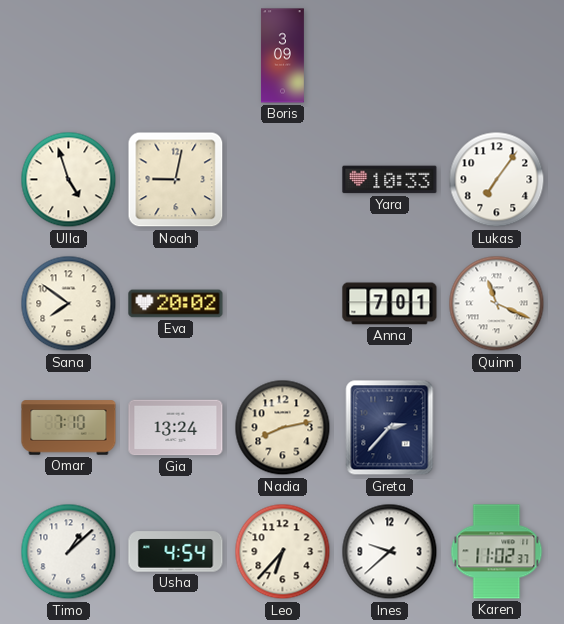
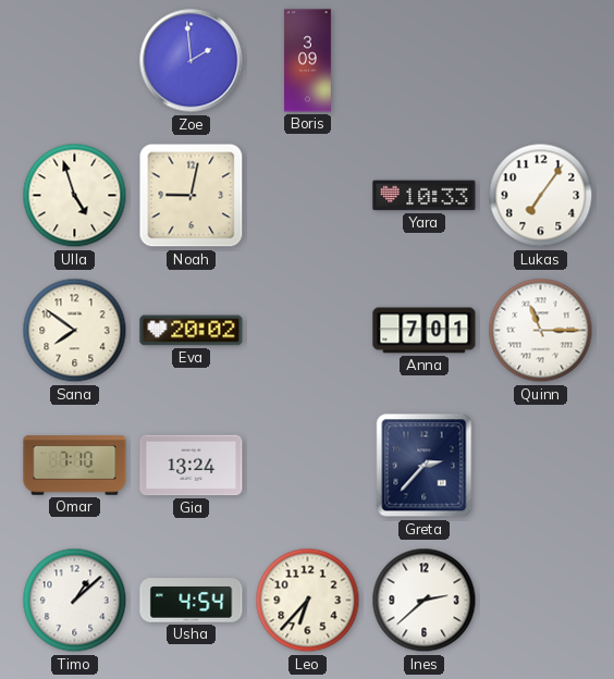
Zoe: none -> 1:59 (192, 61)
Quinn: 11:19 -> 11:15 (541, 331)
Nadia: 8:13 -> none (283, 428)
Ines: 9:38 -> 2:38 (425, 601)
Karen: 11:02 -> none (497, 552)
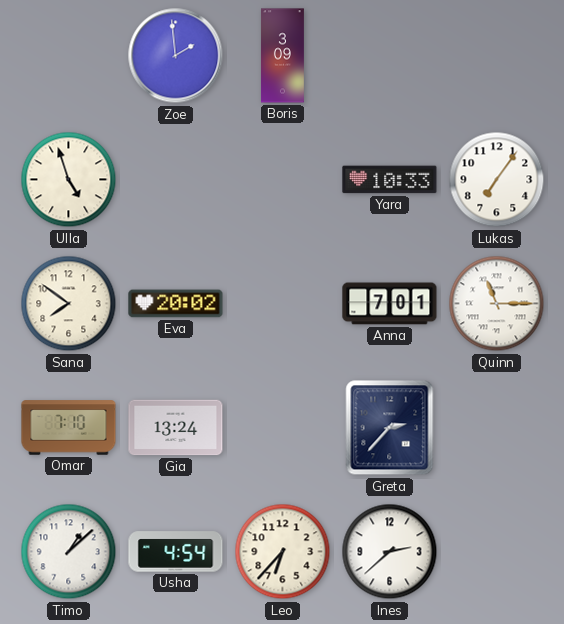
Noah: 9:02 -> none (192, 196)
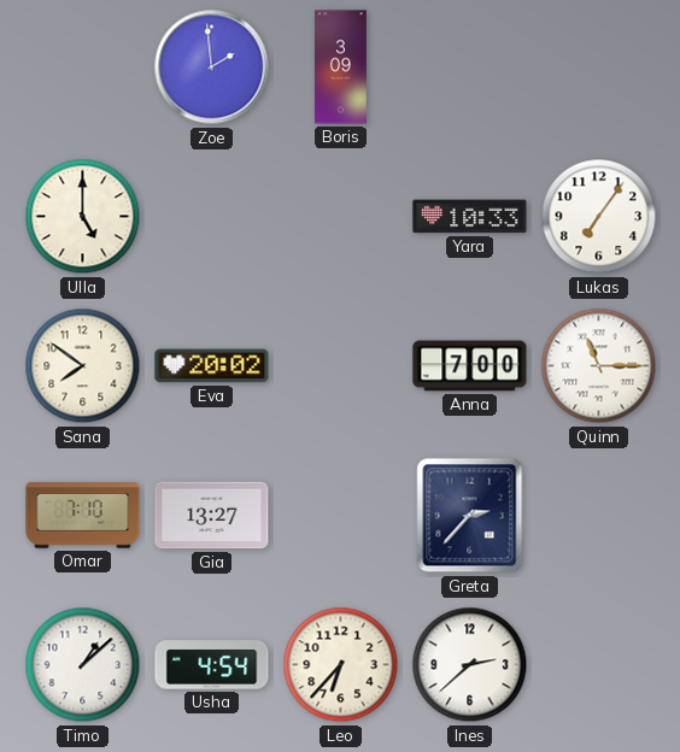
Ulla: 4:57 -> 5:00 (83, 217)
Anna: 7:01 -> 7:00 (470, 366)
Gia: 13:24 -> 13:27 (212, 516)
